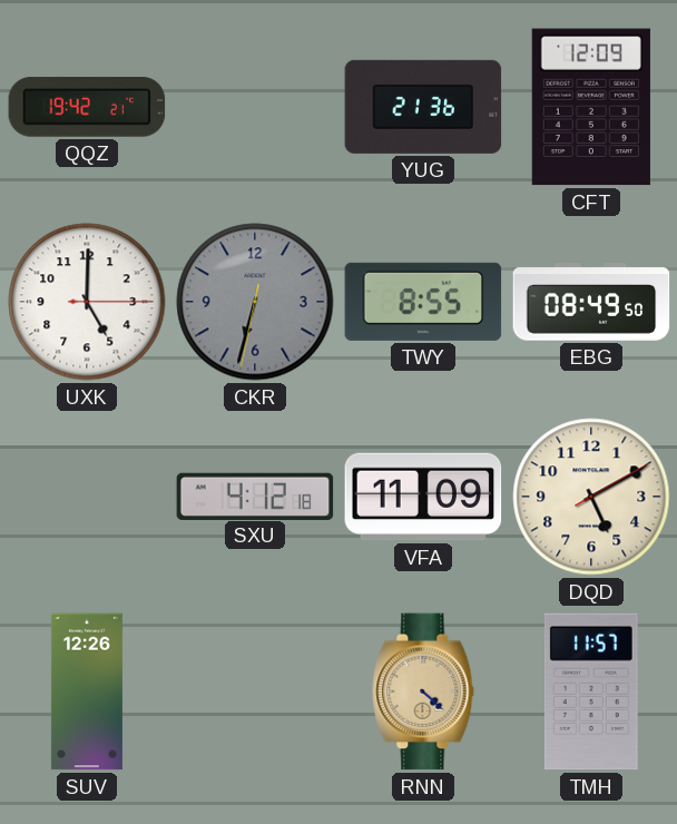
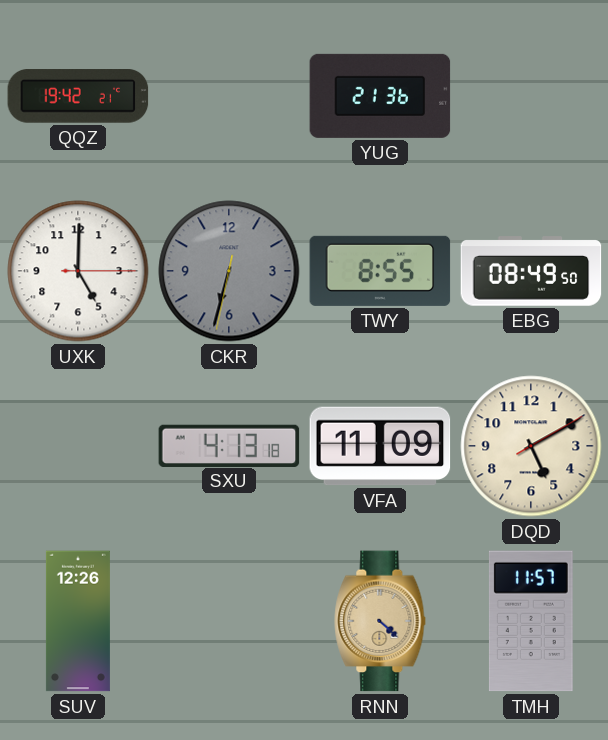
CFT: 12:09 -> none (591, 107)
SXU: 4:12 -> 4:13 (229, 445)
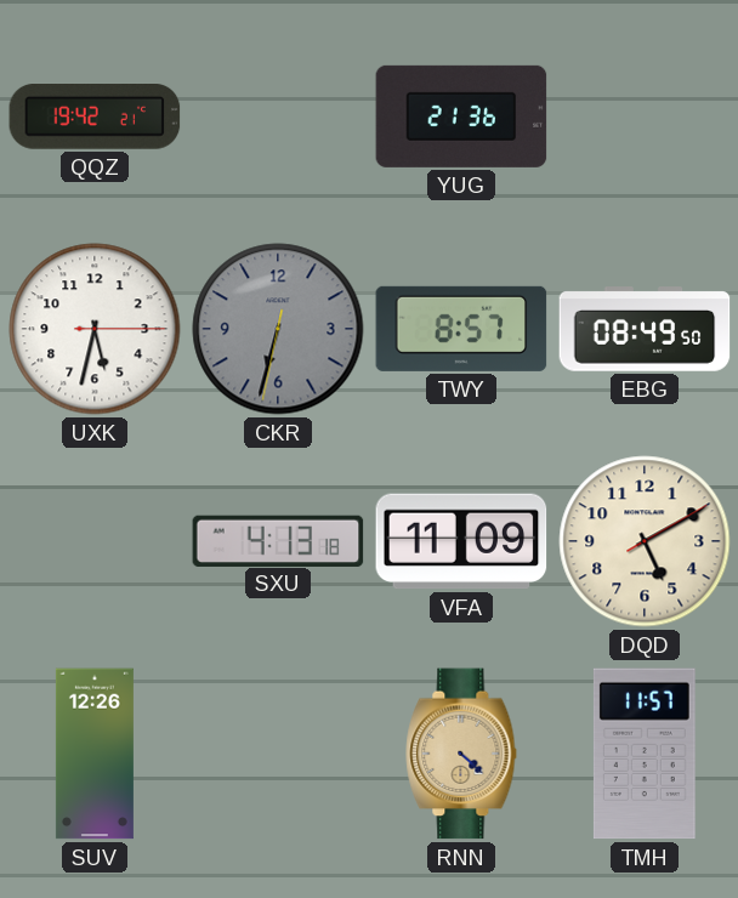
UXK: 5:00 -> 5:32 (95, 329)
TWY: 8:55 -> 8:57 (461, 329)
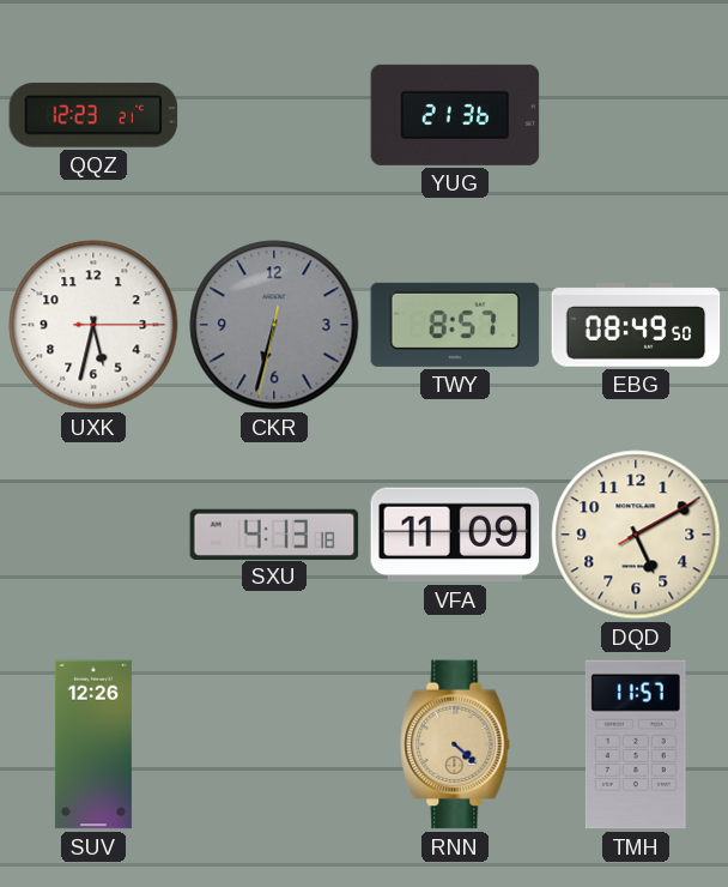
QQZ: 19:42 -> 12:23 (93, 116)
